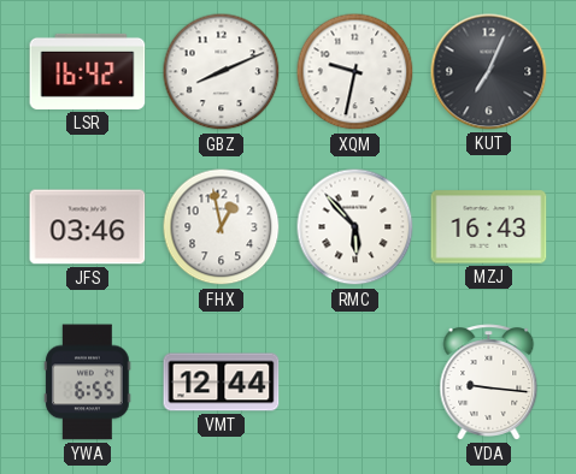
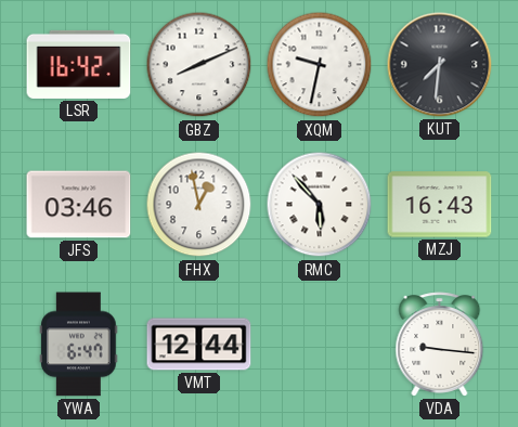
KUT: 7:04 -> 7:31 (440, 65)
YWA: 6:55 -> 6:47 (79, 345)
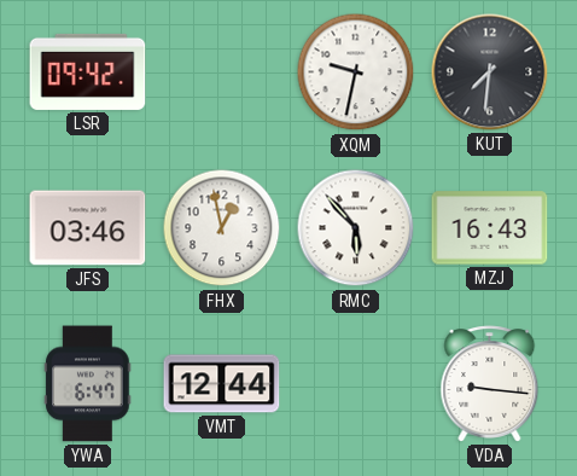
LSR: 16:42 -> 09:42 (88, 71)
GBZ: 8:11 -> none (199, 65)
